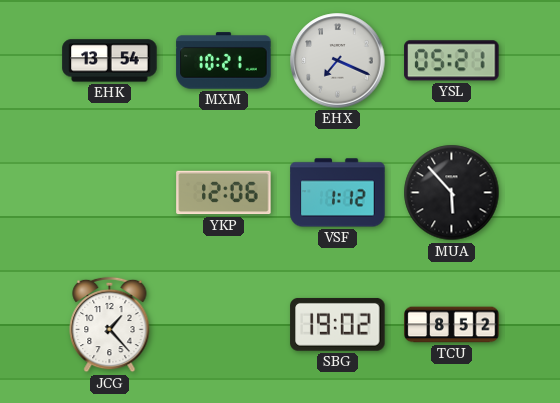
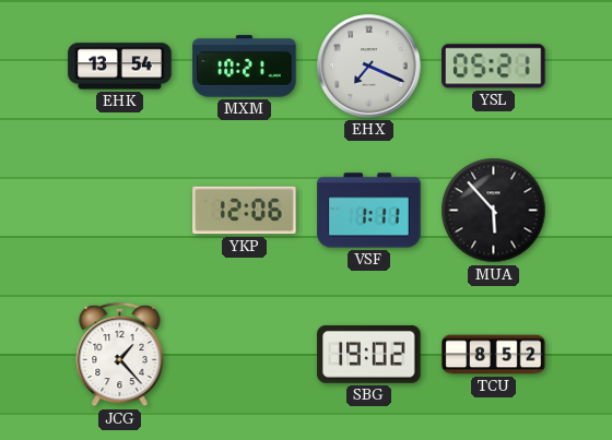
VSF: 1:12 -> 1:11 (369, 211)
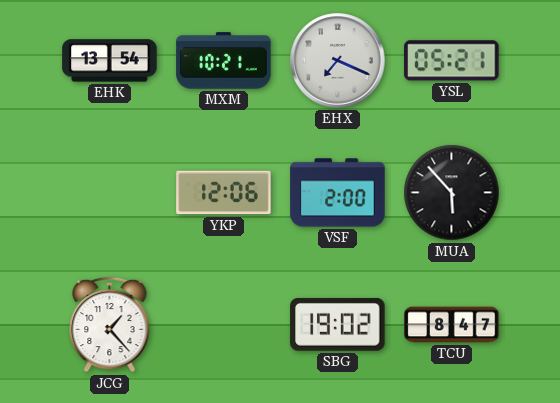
VSF: 1:11 -> 2:00 (338, 193)
TCU: 8:52 -> 8:47 (452, 325)
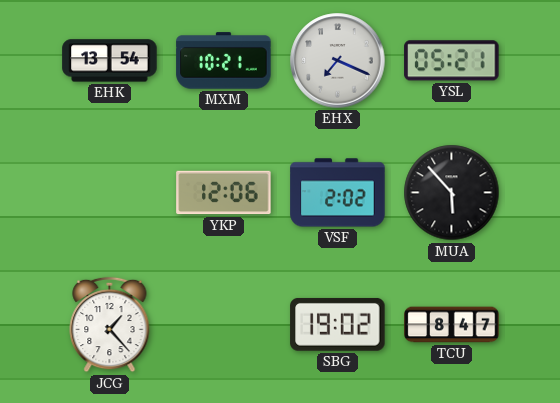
VSF: 2:00 -> 2:02 (338, 193)
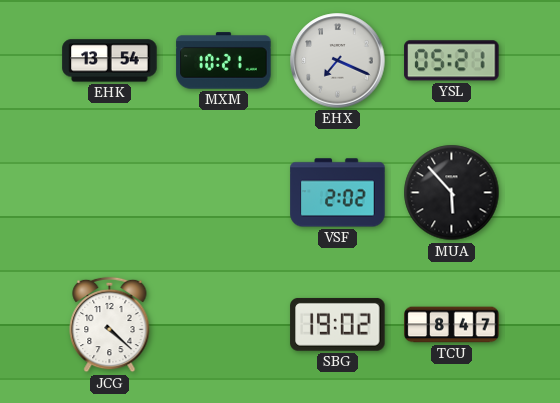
YKP: 12:06 -> none (224, 193)
JCG: 1:23 -> 4:22 (110, 325)
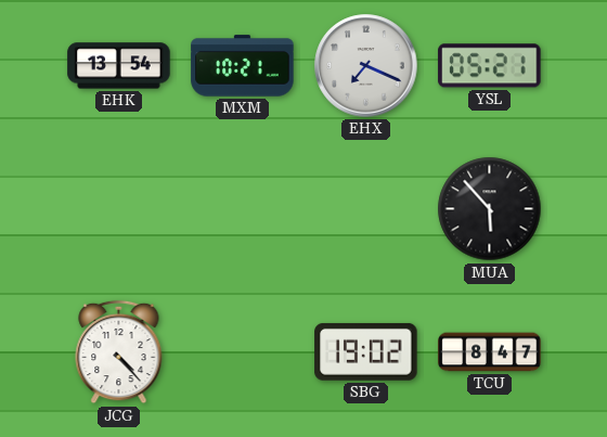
VSF: 2:02 -> none (338, 193)
JCG: 4:22 -> 4:23 (119, 352)
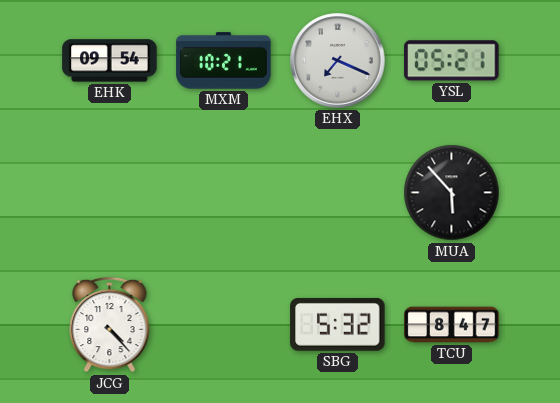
EHK: 13:54 -> 09:54 (110, 61)
SBG: 19:02 -> 5:32 (338, 324)
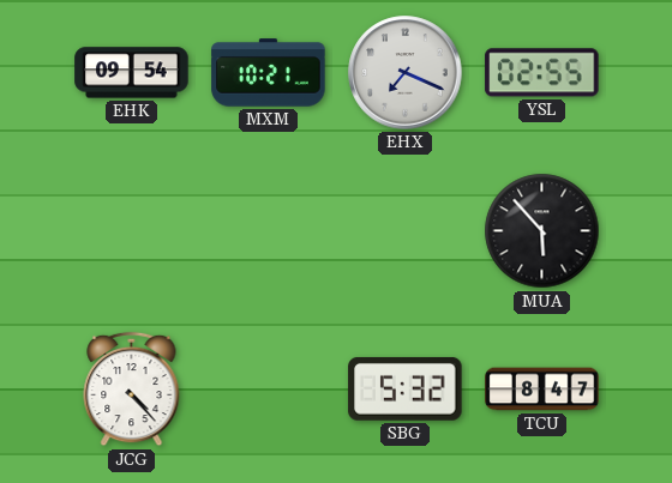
YSL: 05:21 -> 02:55 (542, 73)
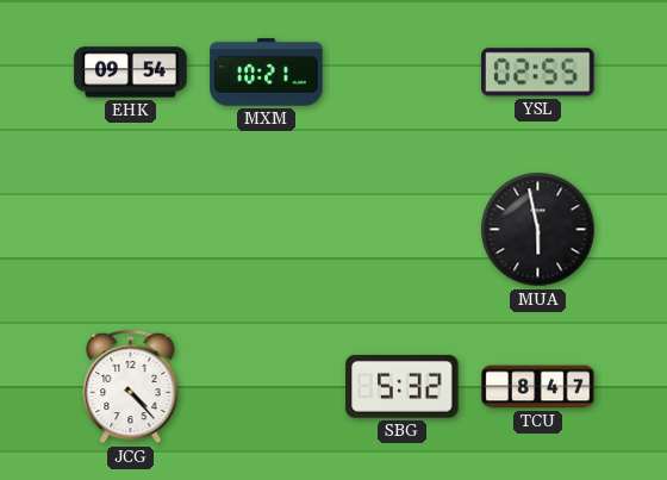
EHX: 7:19 -> none (406, 73)
MUA: 5:53 -> 5:58 (538, 230)
